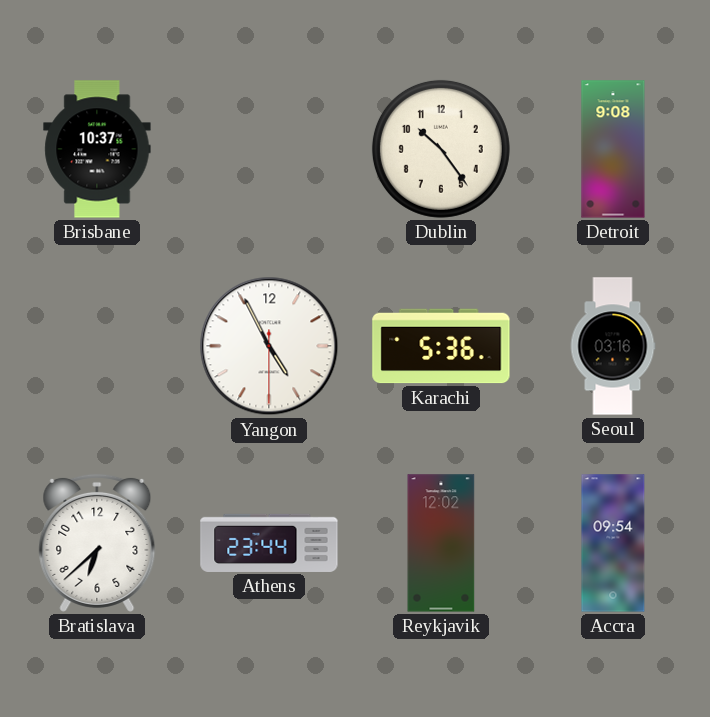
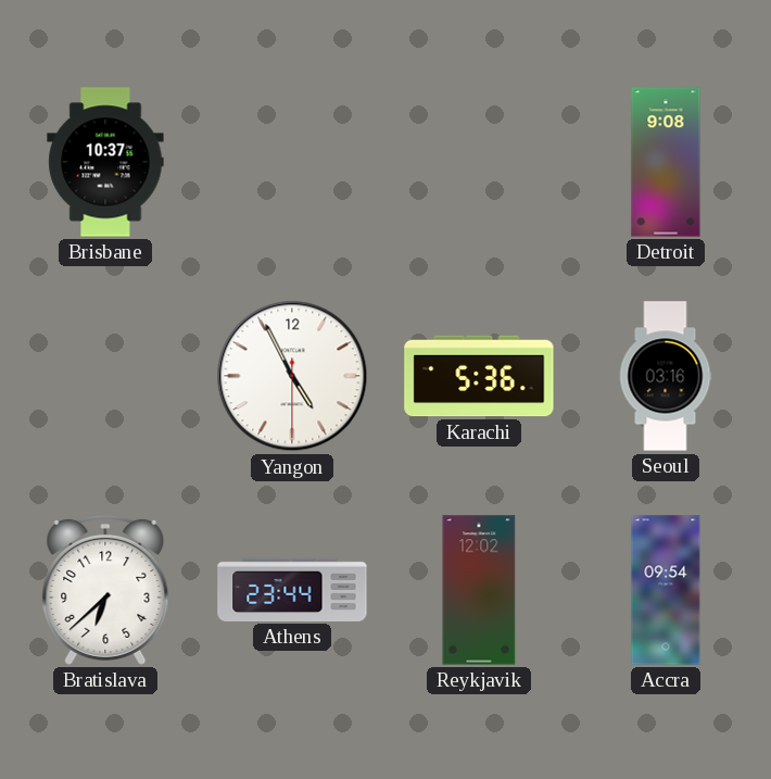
Dublin: 10:24 -> none (441, 149)
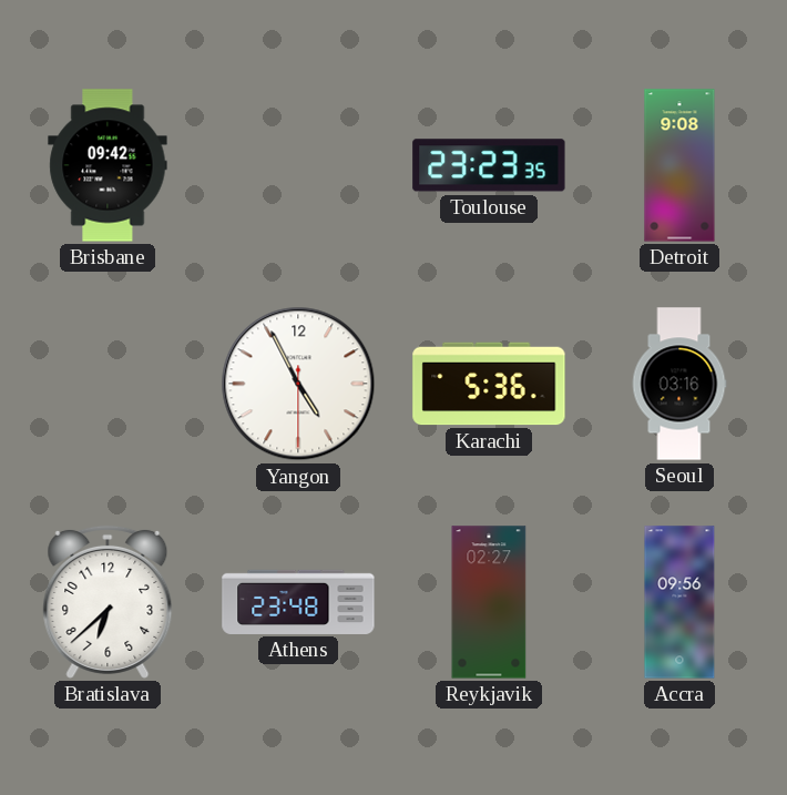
Brisbane: 10:37 -> 09:42 (108, 165)
Toulouse: none -> 23:23 (489, 165)
Athens: 23:44 -> 23:48 (298, 602)
Reykjavik: 12:02 -> 02:27 (489, 602)
Accra: 09:54 -> 09:56 (679, 602)
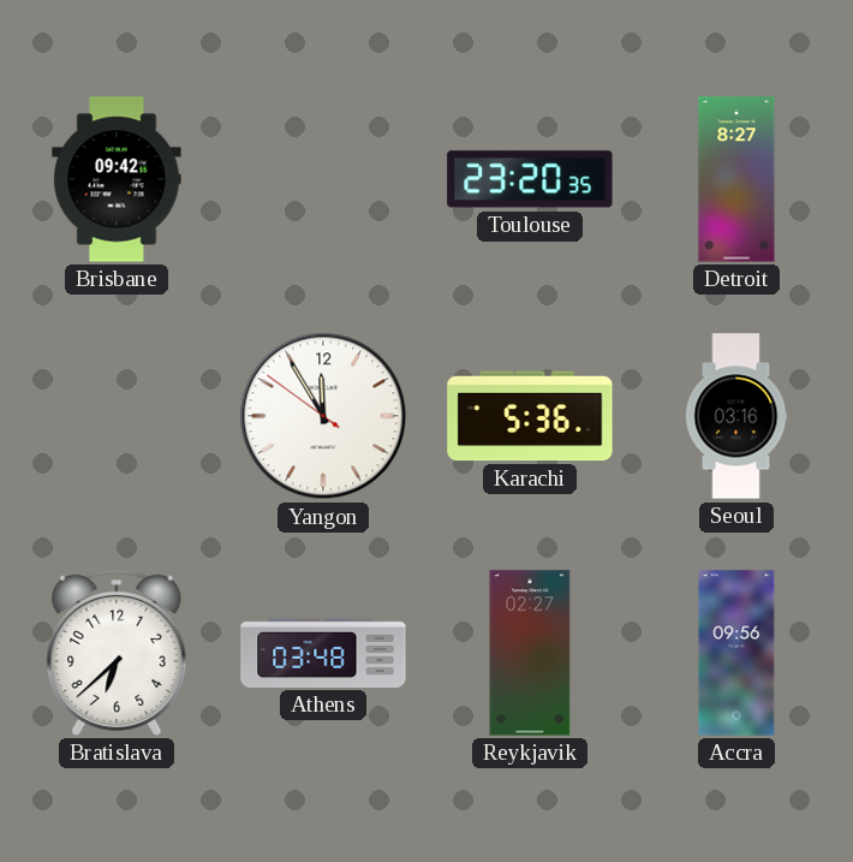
Toulouse: 23:23 -> 23:20 (530, 179)
Detroit: 9:08 -> 8:27 (736, 179)
Yangon: 4:55 -> 11:54 (323, 416)
Athens: 23:48 -> 03:48 (323, 653)
